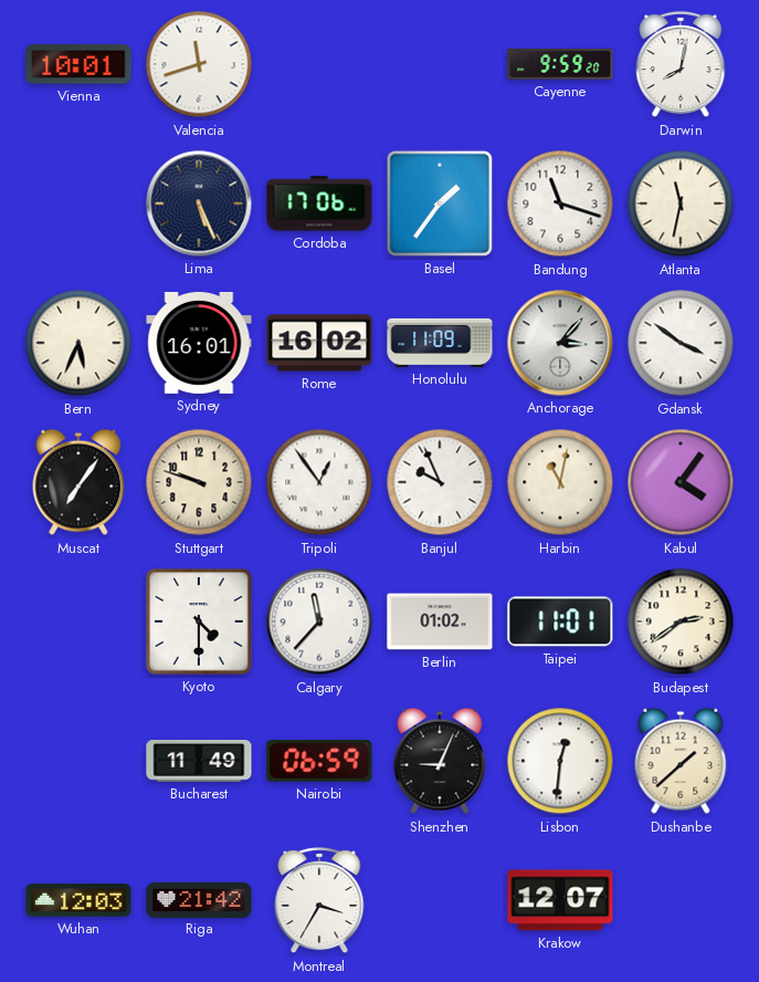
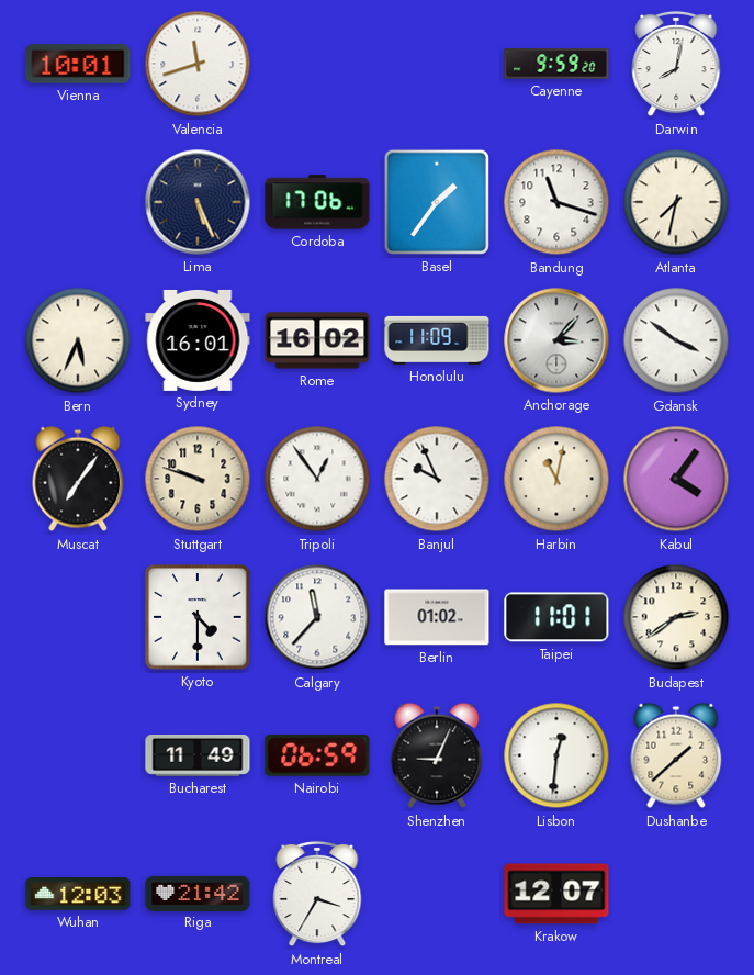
Atlanta: 11:32 -> 7:32 (676, 202)
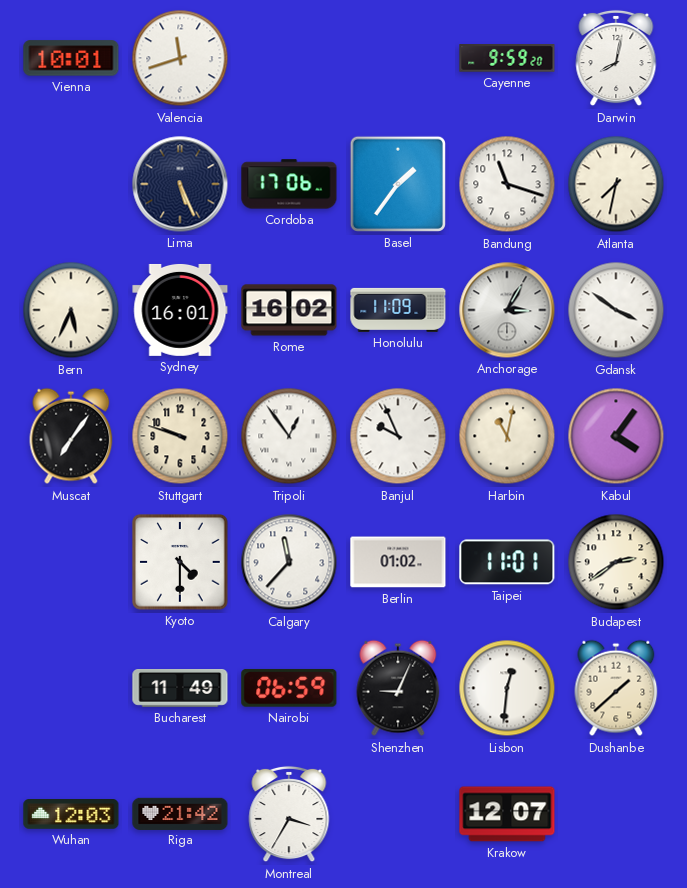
Anchorage: 3:07 -> 3:05 (507, 310)
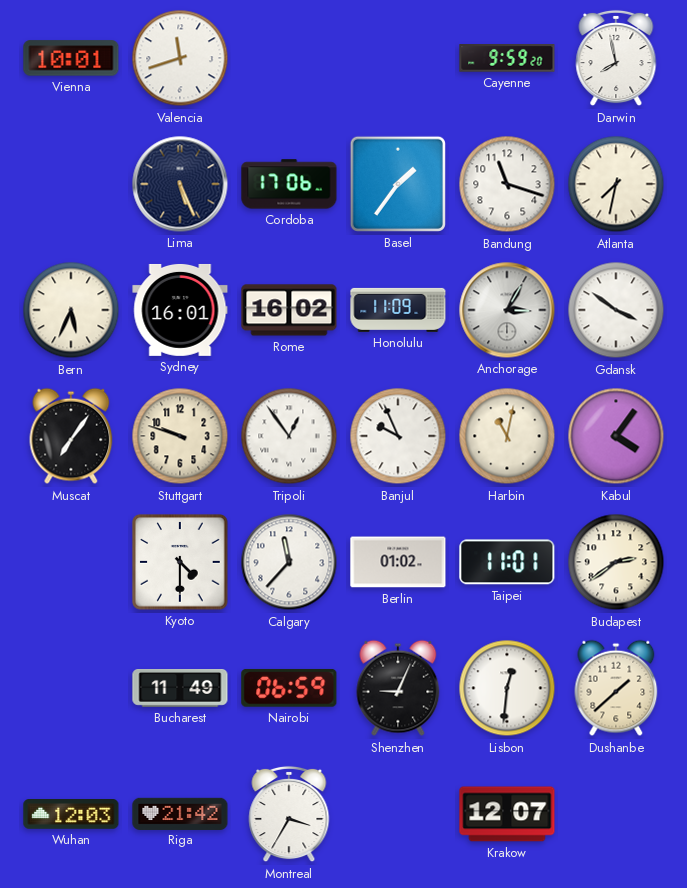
Darwin: 8:02 -> 7:58 (616, 58)
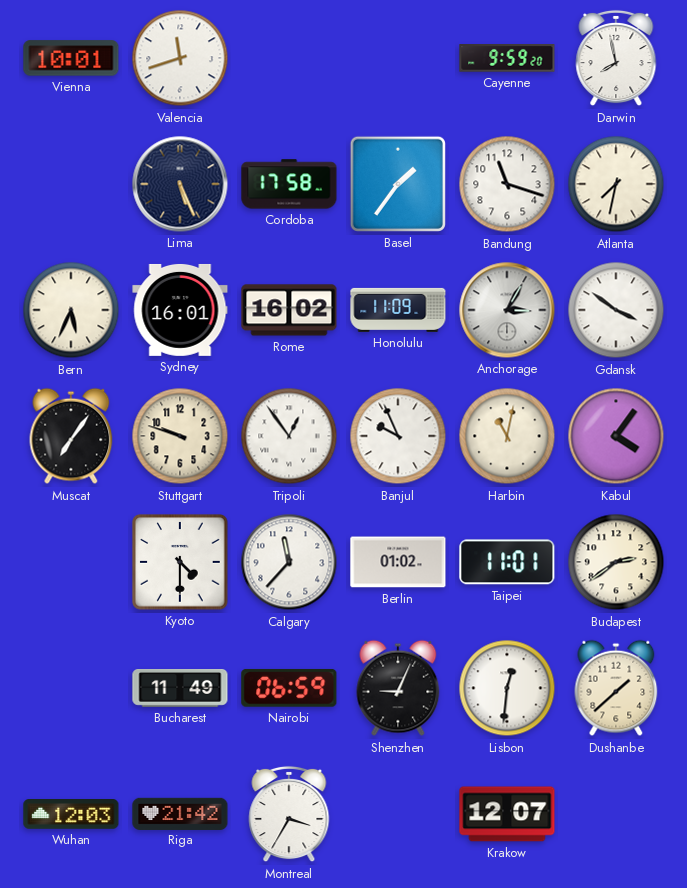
Cordoba: 17:06 -> 17:58 (289, 184)
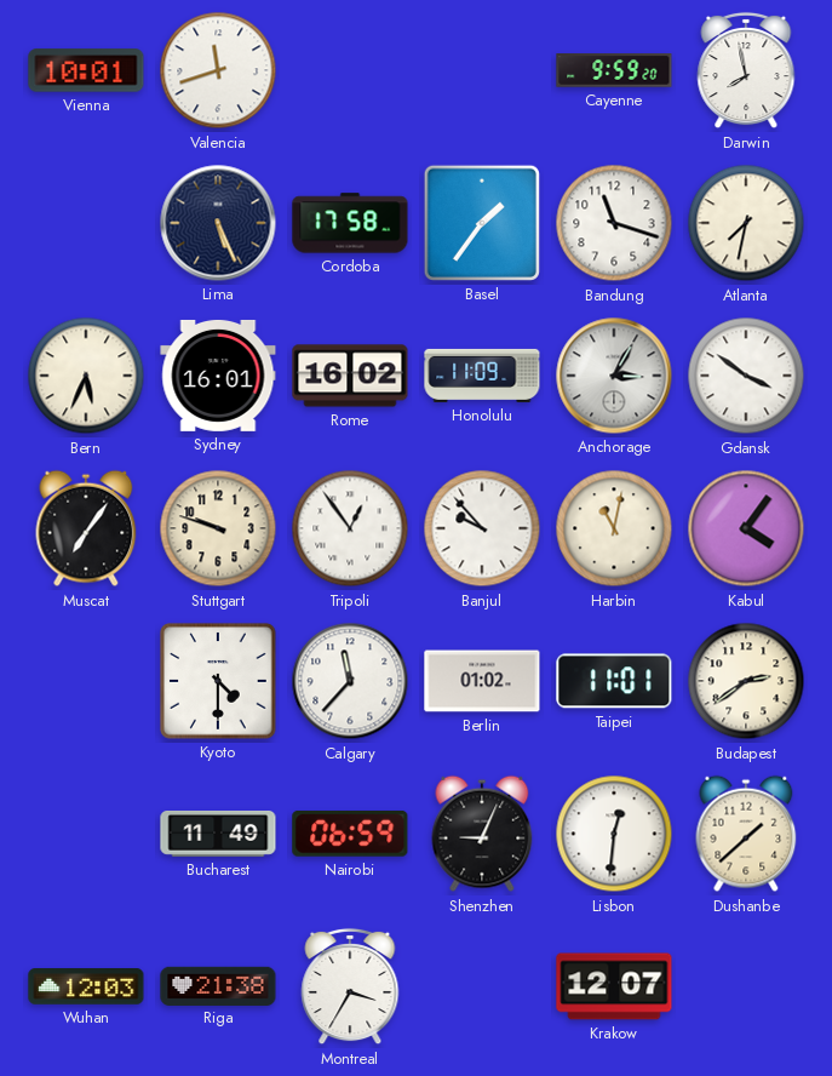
Banjul: 9:56 -> 9:53 (482, 528)
Riga: 21:42 -> 21:38 (218, 985)
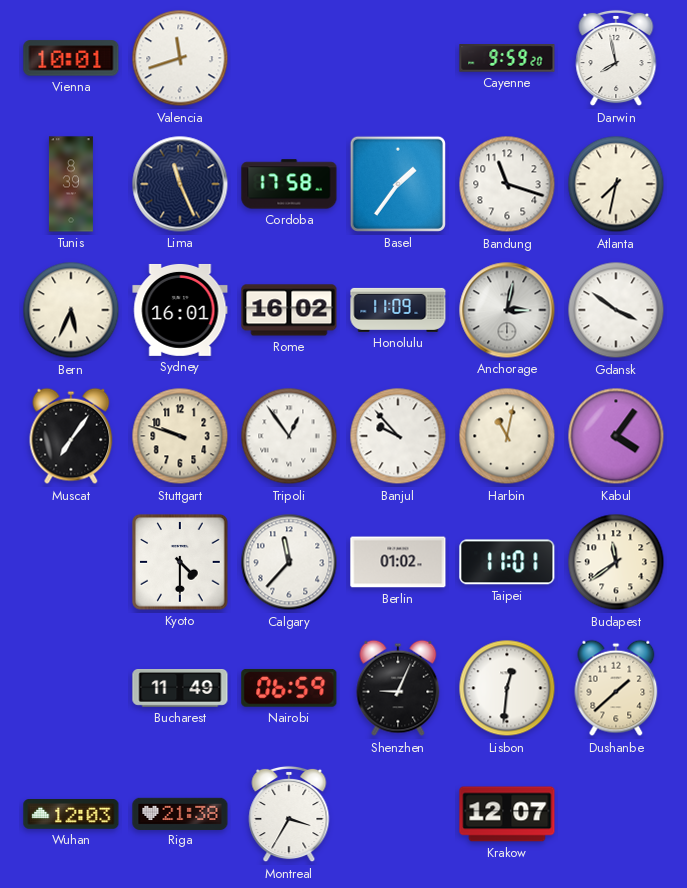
Tunis: none -> 8:39 (71, 184)
Lima: 5:26 -> 11:26 (180, 184)
Anchorage: 3:05 -> 3:02 (507, 310)
Budapest: 2:39 -> 11:39 (616, 562)
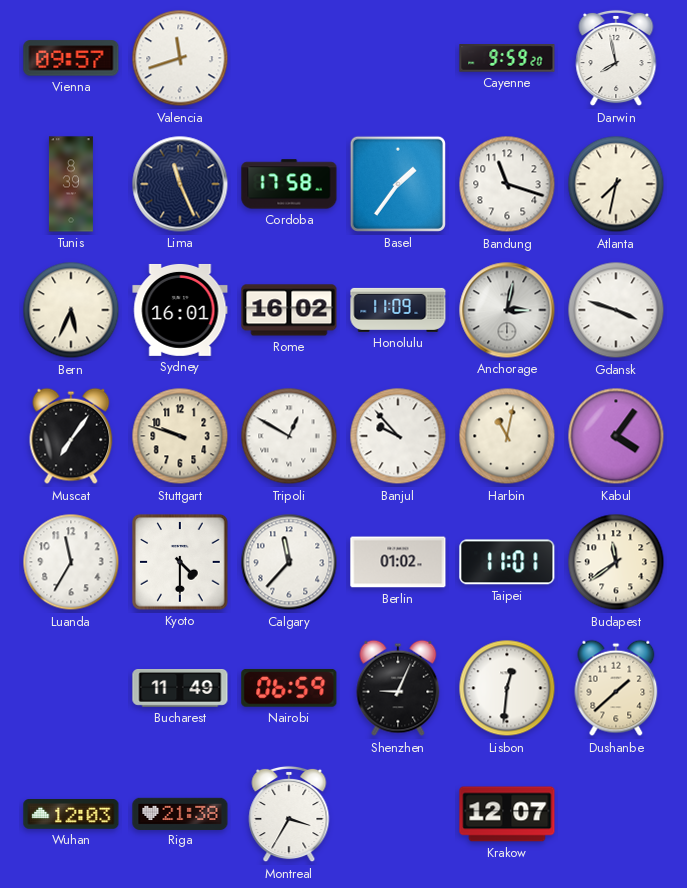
Vienna: 10:01 -> 09:57 (71, 58)
Gdansk: 3:51 -> 3:48 (616, 310)
Tripoli: 12:54 -> 12:50 (289, 436)
Luanda: none -> 11:35 (71, 562)
